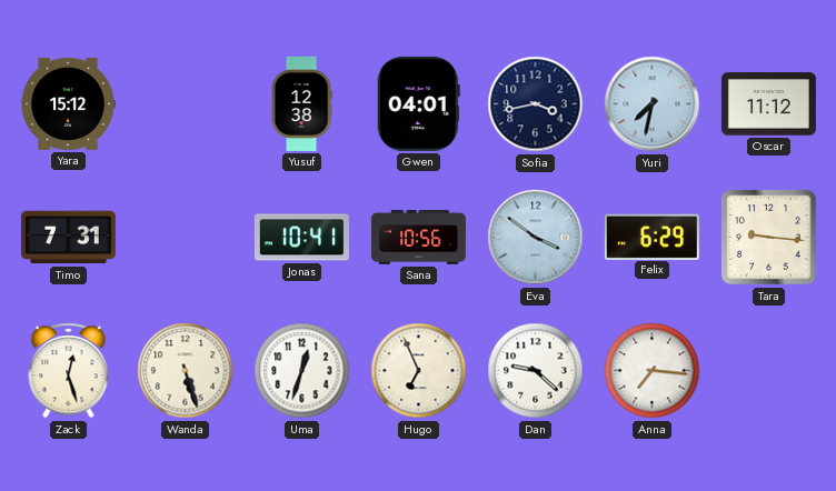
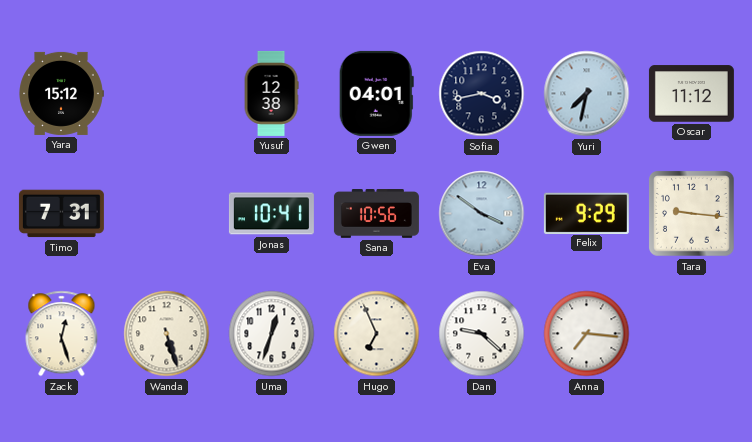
Felix: 6:29 -> 9:29 (586, 213)
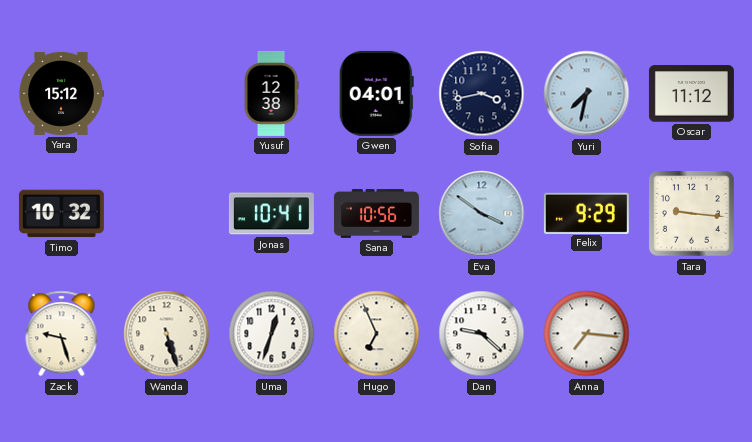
Timo: 7:31 -> 10:32 (61, 214)
Zack: 12:27 -> 9:27 (62, 334)
